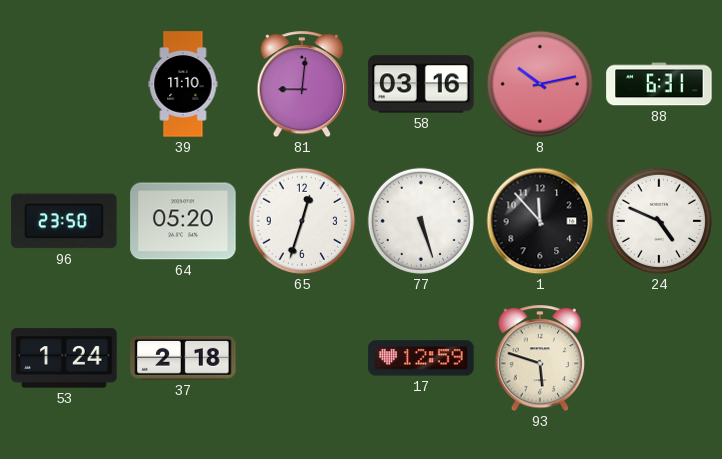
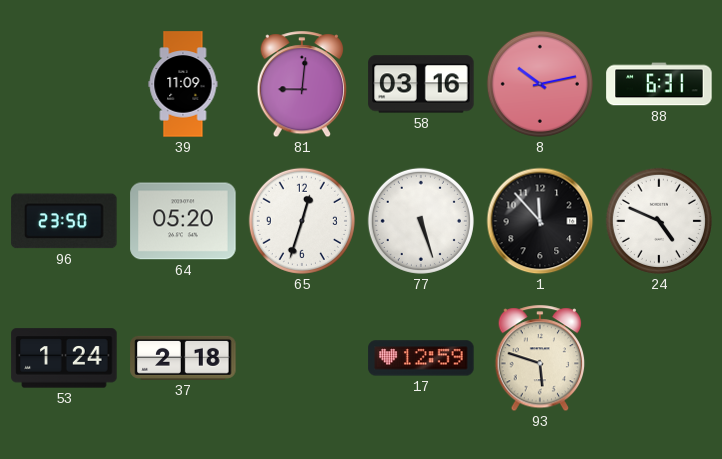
39: 11:10 -> 11:09 (183, 84)
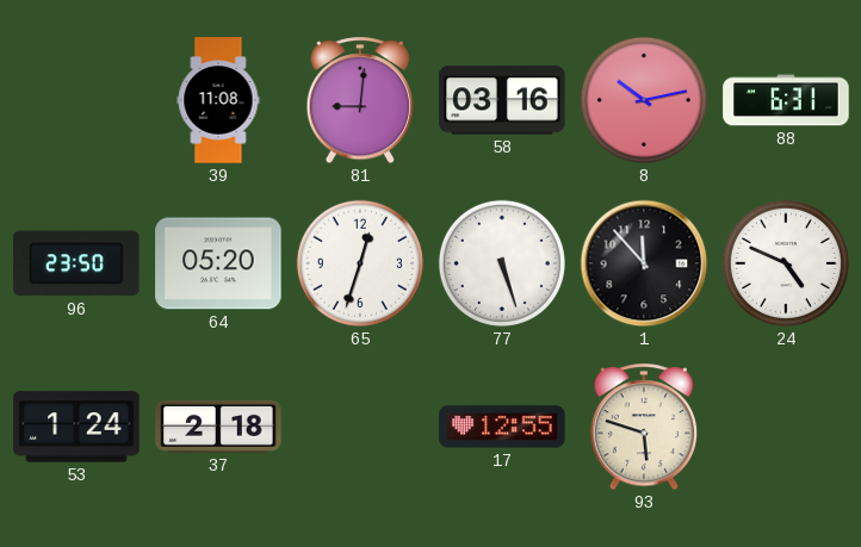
39: 11:09 -> 11:08 (218, 100)
17: 12:59 -> 12:55 (502, 427)
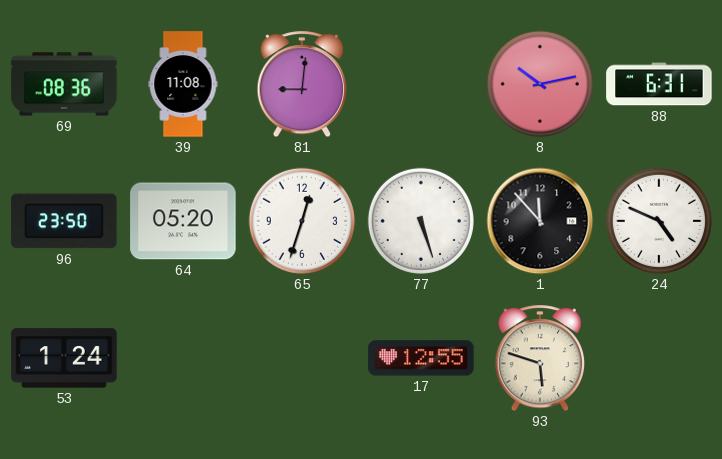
69: none -> 08:36 (64, 84)
58: 03:16 -> none (502, 100)
37: 2:18 -> none (218, 427)
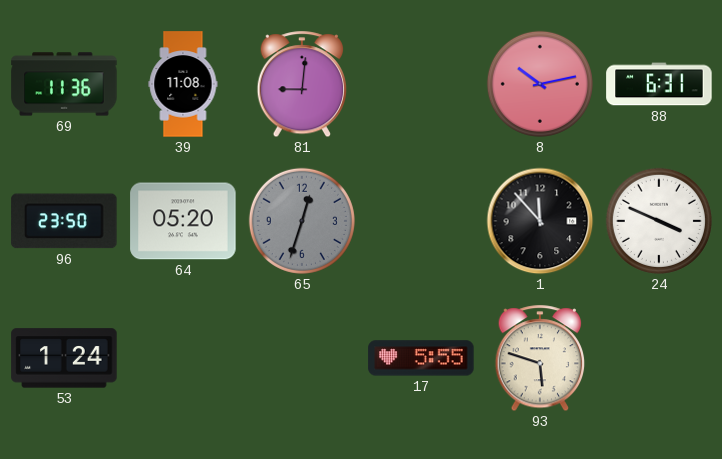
69: 08:36 -> 11:36 (64, 84)
65 dial: white -> grey (302, 221)
77: 5:27 -> none (421, 221)
24: 4:49 -> 3:49 (659, 221)
17: 12:55 -> 5:55 (421, 358)
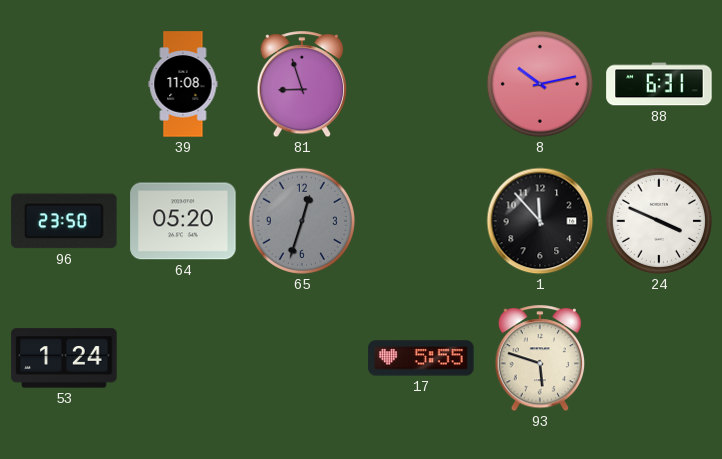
69: 11:36 -> none (64, 84)
81: 9:01 -> 8:57 (302, 85)
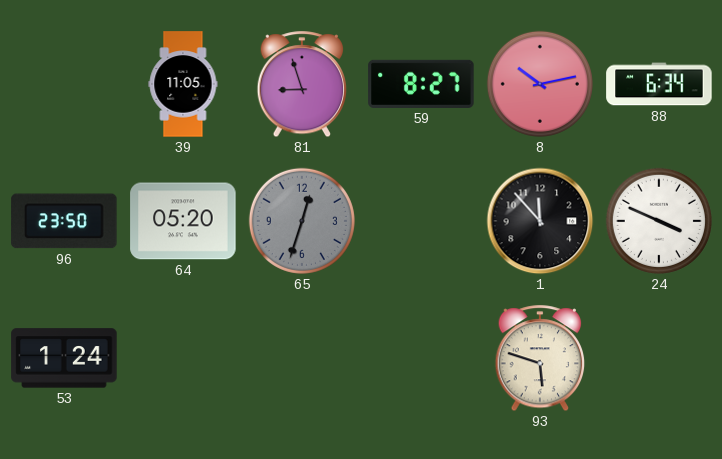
39: 11:08 -> 11:05 (183, 84)
59: none -> 8:27 (421, 84)
88: 6:31 -> 6:34 (659, 84)
17: 5:55 -> none (421, 358)
